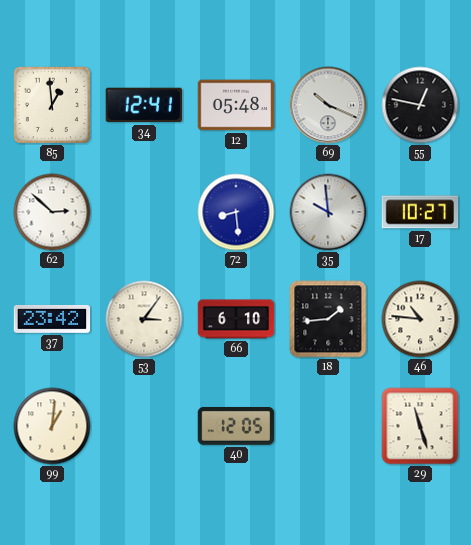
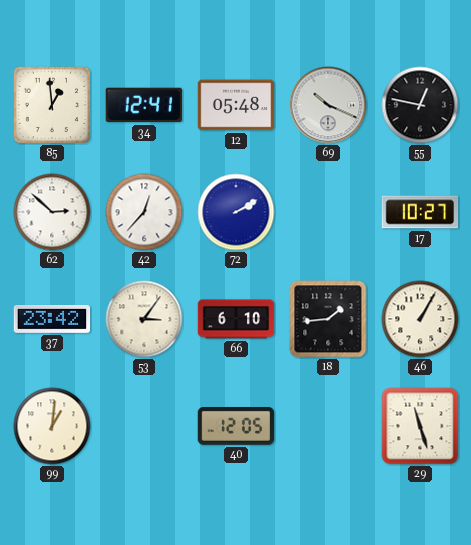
42: none -> 12:37 (144, 212)
72: 8:29 -> 2:10 (236, 212)
35: 9:59 -> none (328, 212)
46: 10:46 -> 1:05 (420, 319)
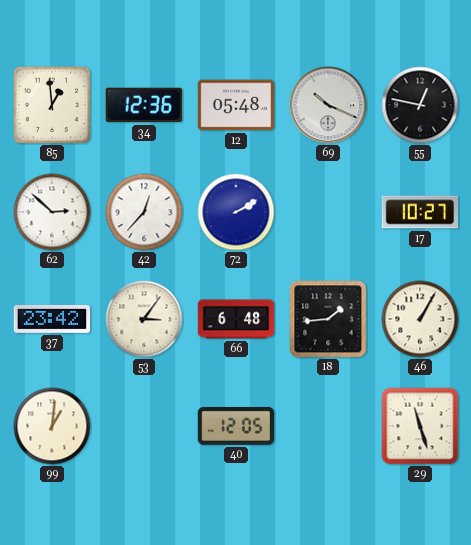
34: 12:41 -> 12:36 (143, 105)
66: 6:10 -> 6:48 (236, 319)
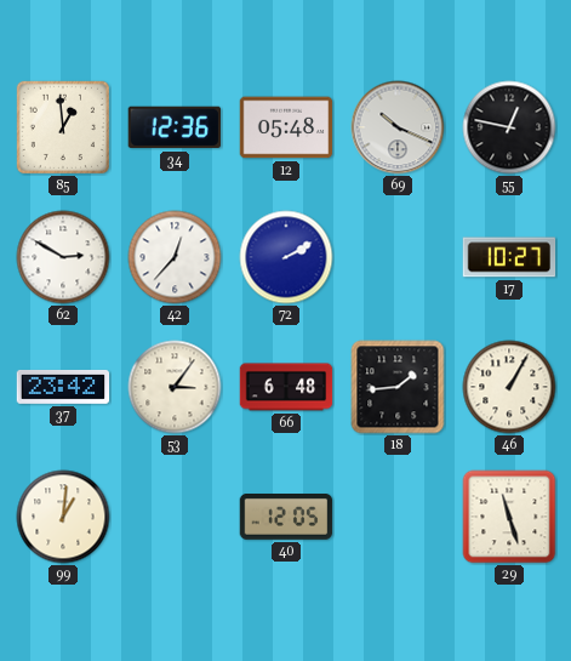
62: 2:52 -> 2:50 (63, 257)
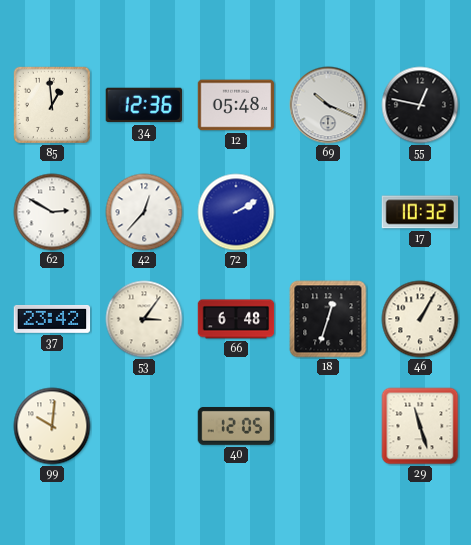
17: 10:27 -> 10:32 (420, 212)
18: 1:44 -> 12:33 (328, 319)
99: 1:01 -> 10:01 (52, 426)
